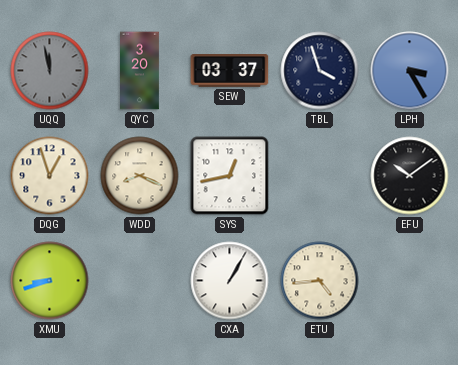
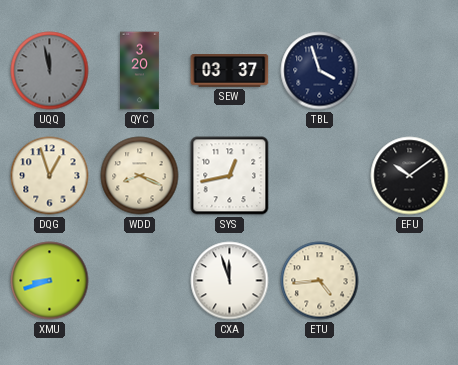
LPH: 3:25 -> none (410, 71)
CXA: 1:05 -> 11:57 (230, 281)
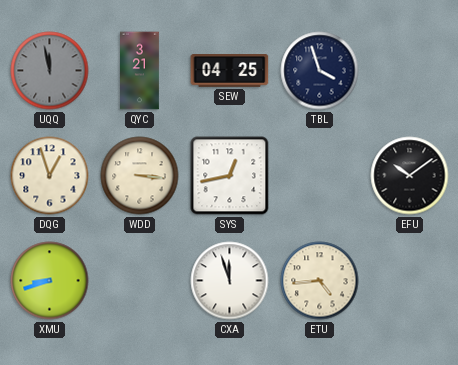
QYC: 3:20 -> 3:21 (140, 71)
SEW: 03:37 -> 04:25 (230, 71)
WDD: 8:19 -> 3:16 (140, 176)
